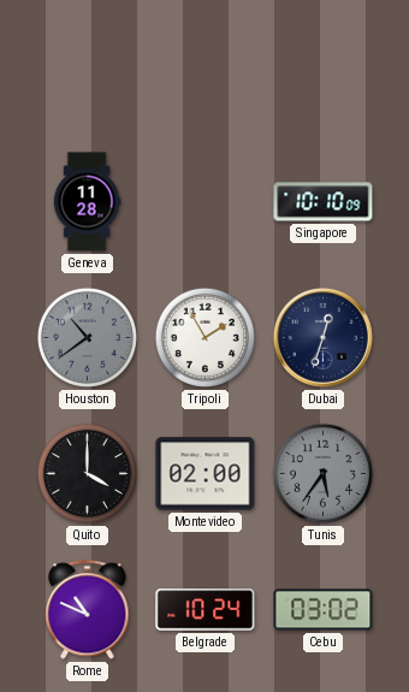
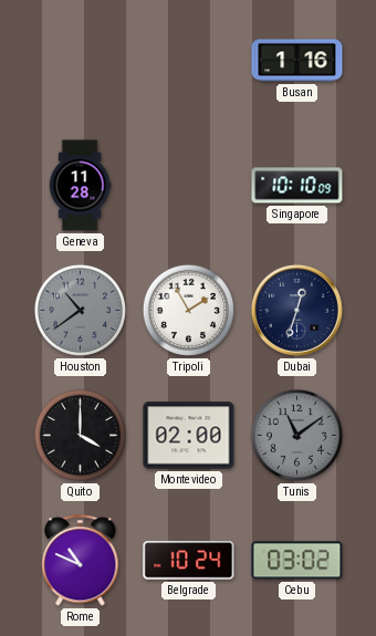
Busan: none -> 1:16 (297, 61)
Tunis: 5:36 -> 11:09 (296, 435)
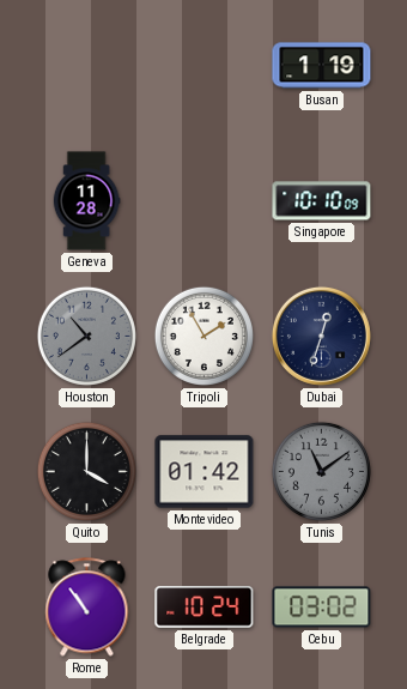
Busan: 1:16 -> 1:19 (322, 66)
Montevideo: 02:00 -> 01:42 (205, 472)
Rome: 10:49 -> 10:54 (87, 608)
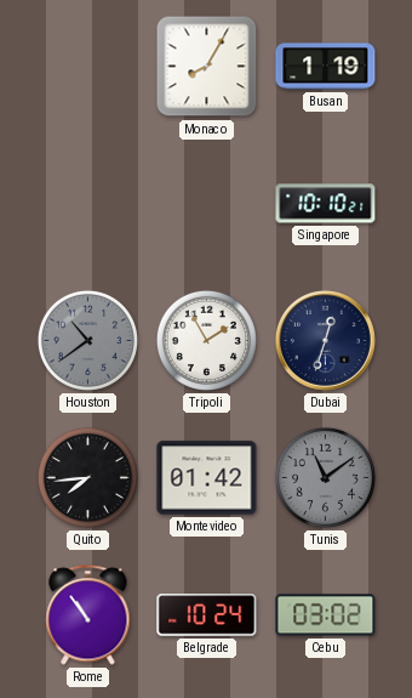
Monaco: none -> 8:05 (207, 67)
Geneva: 11:28 -> none (86, 201)
Singapore: 10:10:09 -> 10:10:21 (326, 204)
Quito: 4:00 -> 7:44 (87, 477)
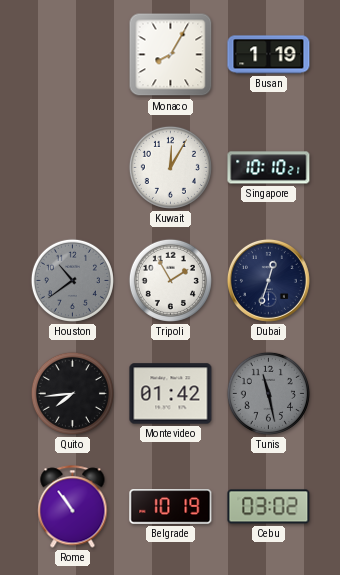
Kuwait: none -> 12:05 (170, 167)
Tunis: 11:09 -> 11:28 (268, 393)
Belgrade: 10:24 -> 10:19 (171, 507)
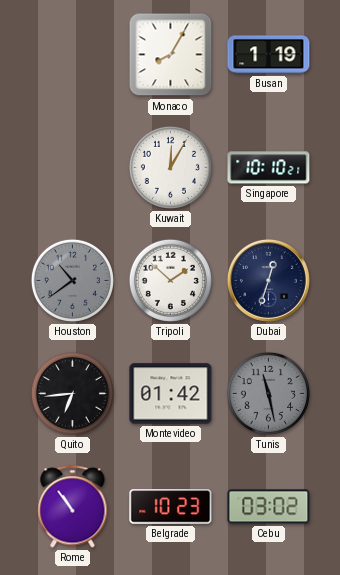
Tripoli: 1:55 -> 1:52 (170, 280)
Quito: 7:44 -> 6:44 (72, 393)
Belgrade: 10:19 -> 10:23 (171, 507)
